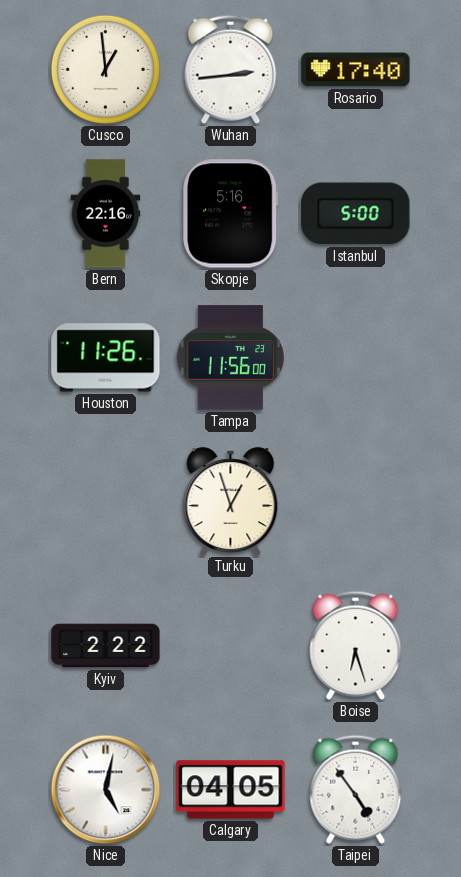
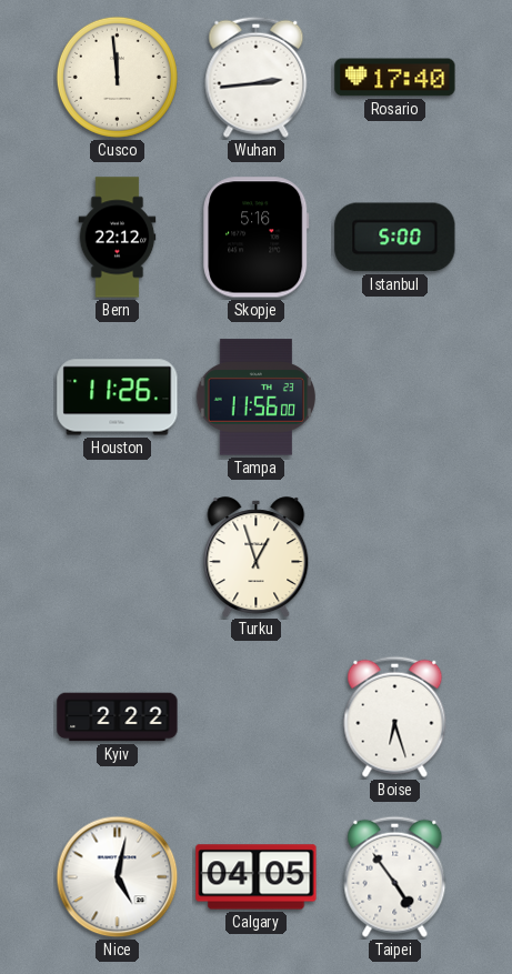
Cusco: 12:59 -> 11:59 (117, 77)
Bern: 22:16 -> 22:12 (118, 238)
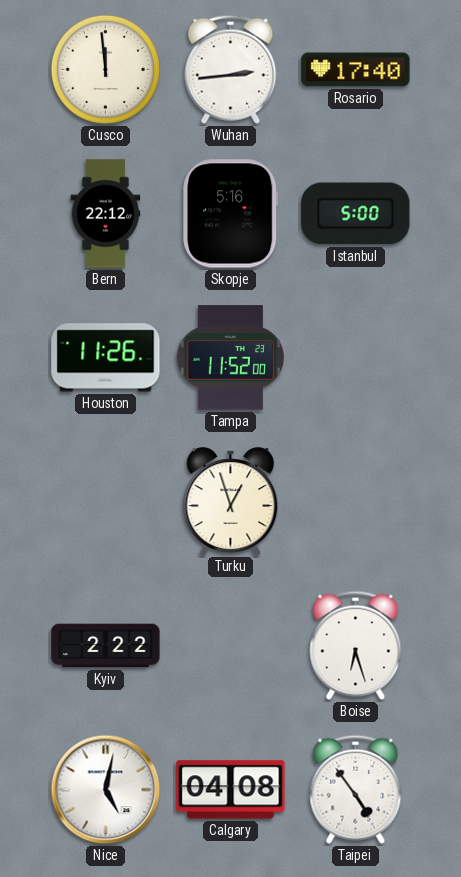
Tampa: 11:56 -> 11:52 (230, 358)
Calgary: 04:05 -> 04:08 (231, 790)
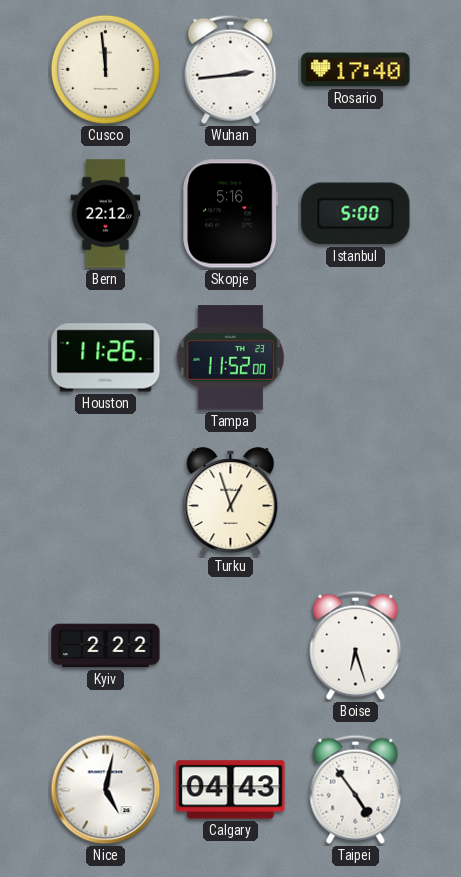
Calgary: 04:08 -> 04:43 (231, 790)
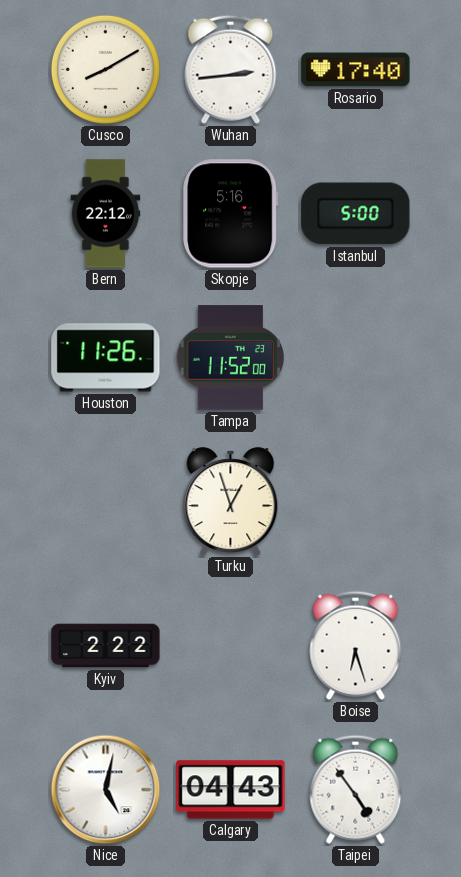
Cusco: 11:59 -> 8:10 (105, 69)
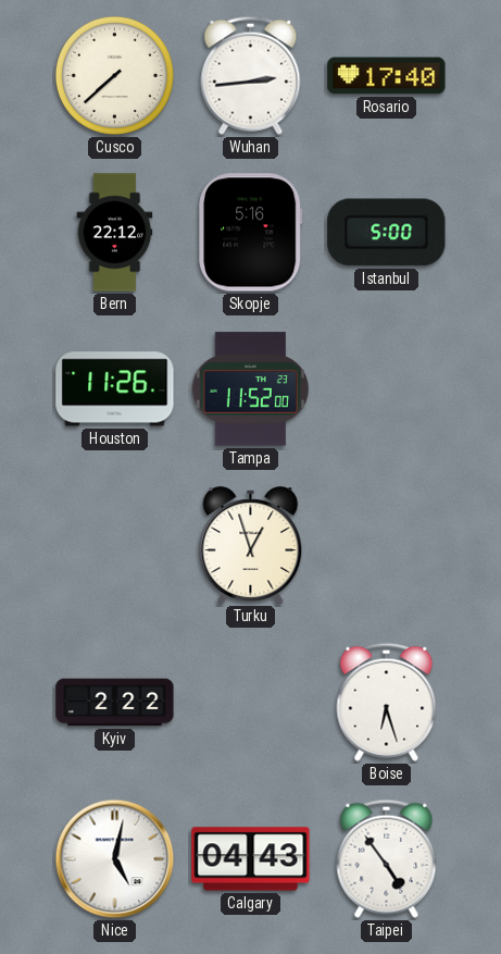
Cusco: 8:10 -> 7:38 (114, 75)
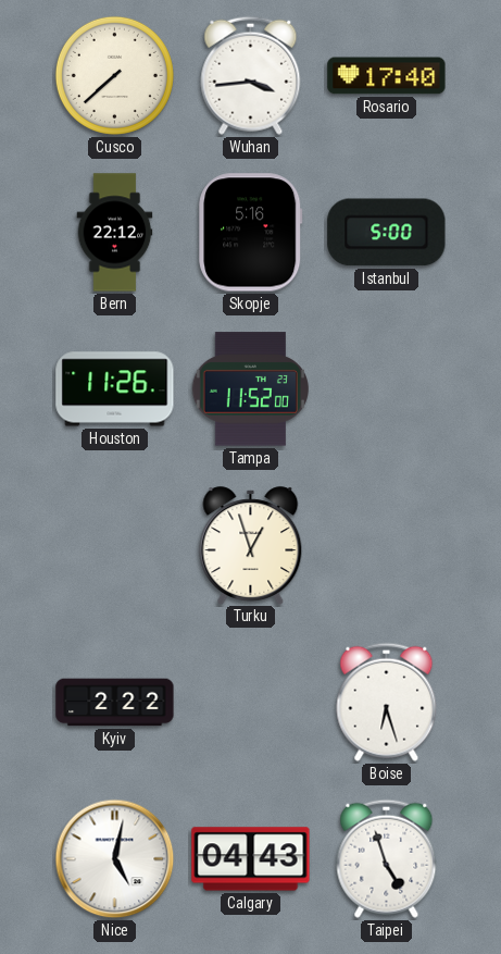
Wuhan: 2:44 -> 3:44 (251, 75)
Taipei: 4:54 -> 4:57 (387, 858)
